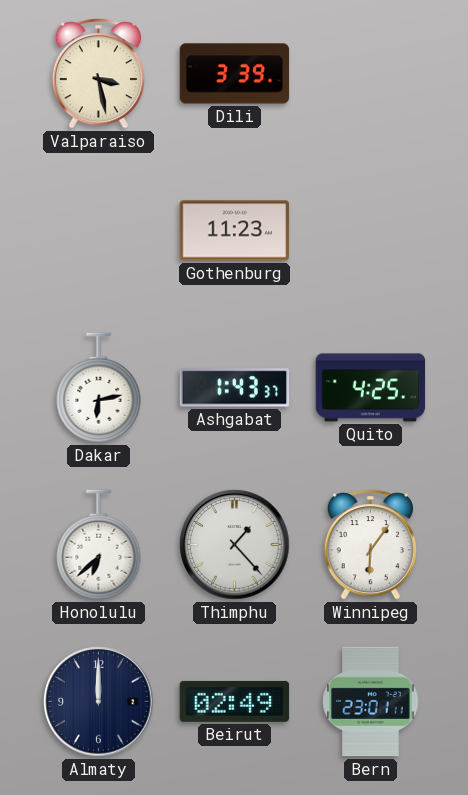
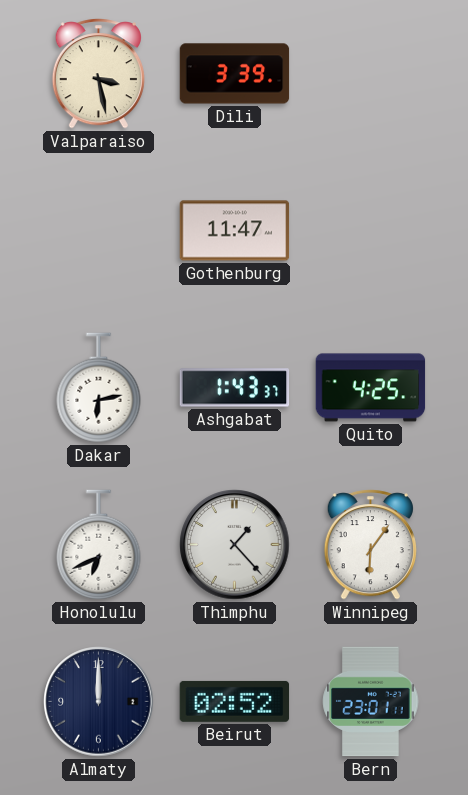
Gothenburg: 11:23 -> 11:47 (235, 231)
Honolulu: 6:38 -> 6:41 (99, 545)
Beirut: 02:49 -> 02:52 (235, 701)
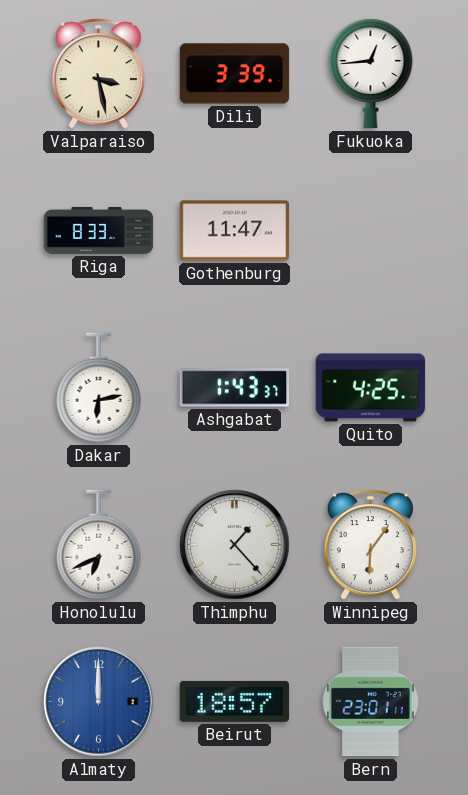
Fukuoka: none -> 12:44 (371, 73)
Riga: none -> 8:33 (99, 230)
Almaty dial: navy -> blue (99, 702)
Beirut: 02:52 -> 18:57 (235, 701)
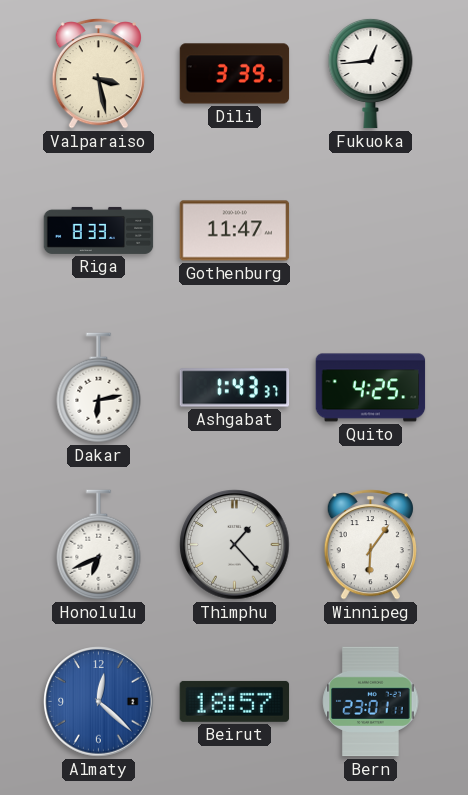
Almaty: 12:00 -> 12:22 (99, 702)
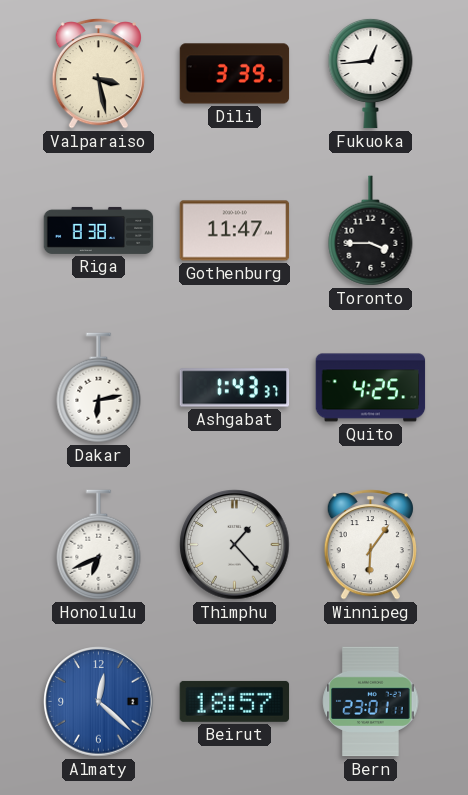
Riga: 8:33 -> 8:38 (99, 230)
Toronto: none -> 3:45 (371, 231)
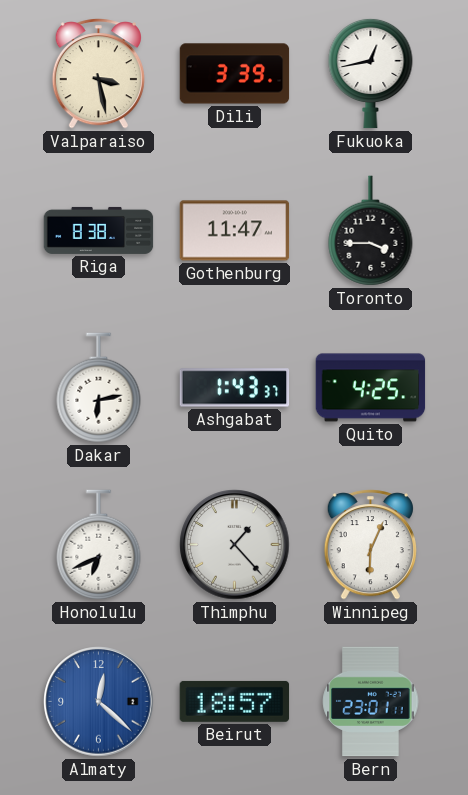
Fukuoka: 12:44 -> 12:43 (371, 73)
Winnipeg: 6:06 -> 6:04 (370, 545)
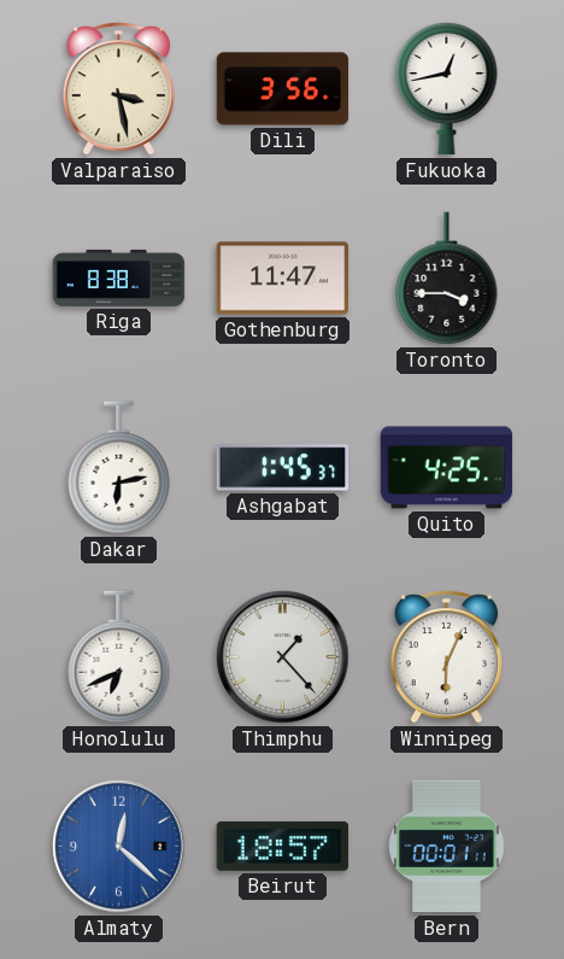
Dili: 3:39 -> 3:56 (283, 89)
Ashgabat: 1:43 -> 1:45 (283, 468)
Bern: 23:01 -> 00:01 (447, 847)
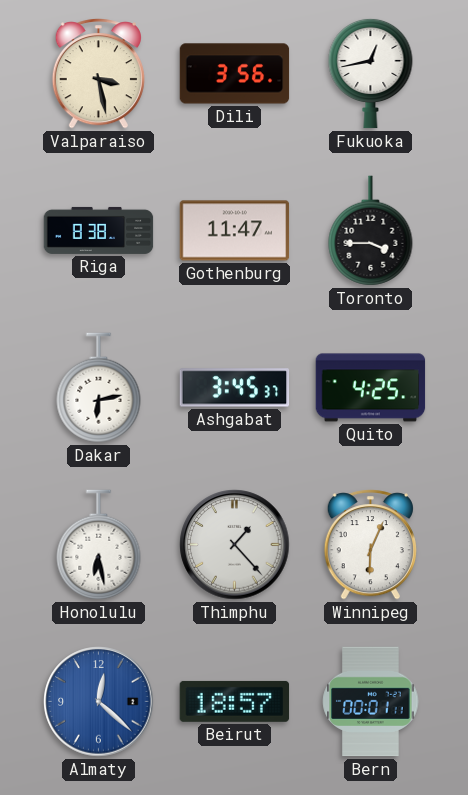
Ashgabat: 1:45 -> 3:45 (235, 388)
Honolulu: 6:41 -> 6:28 (99, 545)
